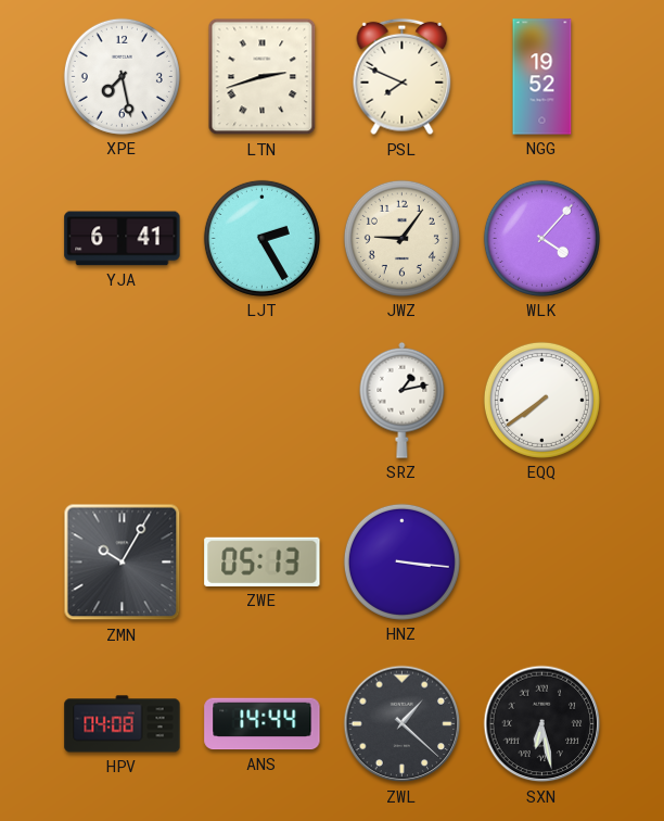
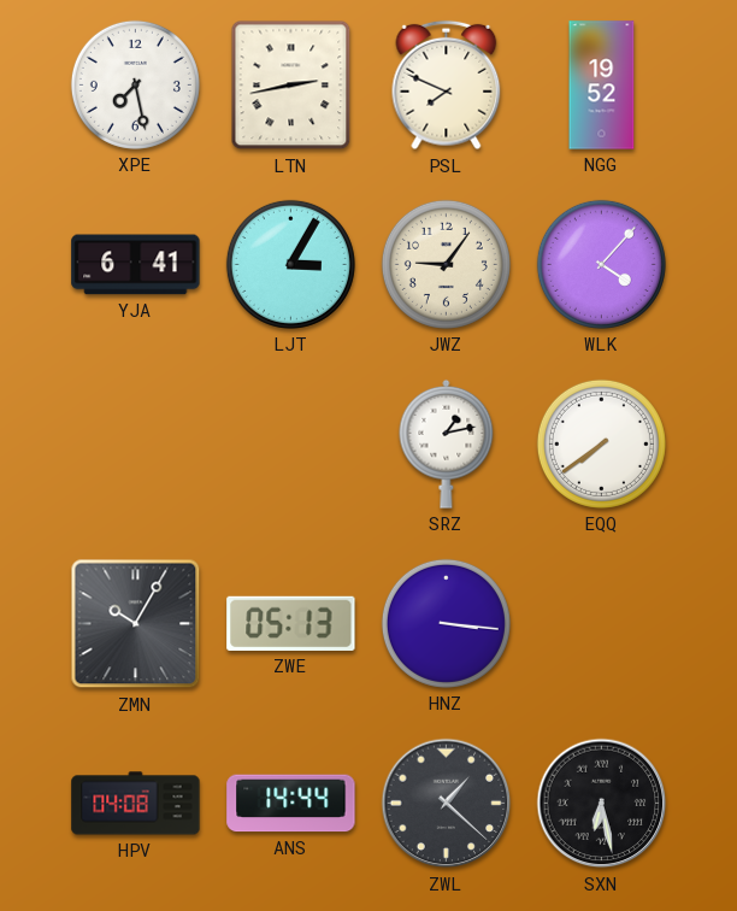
LTN: 2:42 -> 2:43 (291, 86)
LJT: 2:25 -> 3:05 (290, 264)
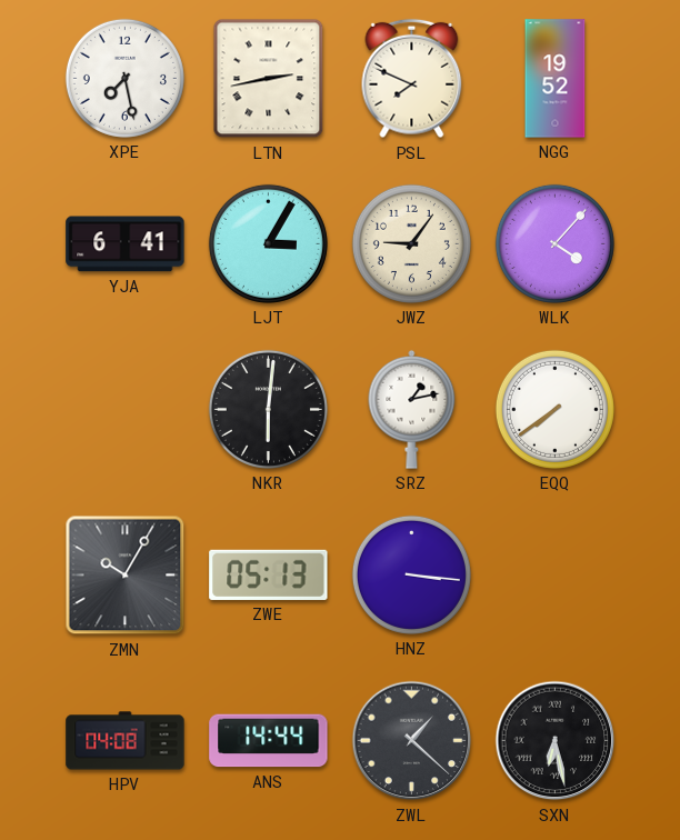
NKR: none -> 6:01 (268, 409)
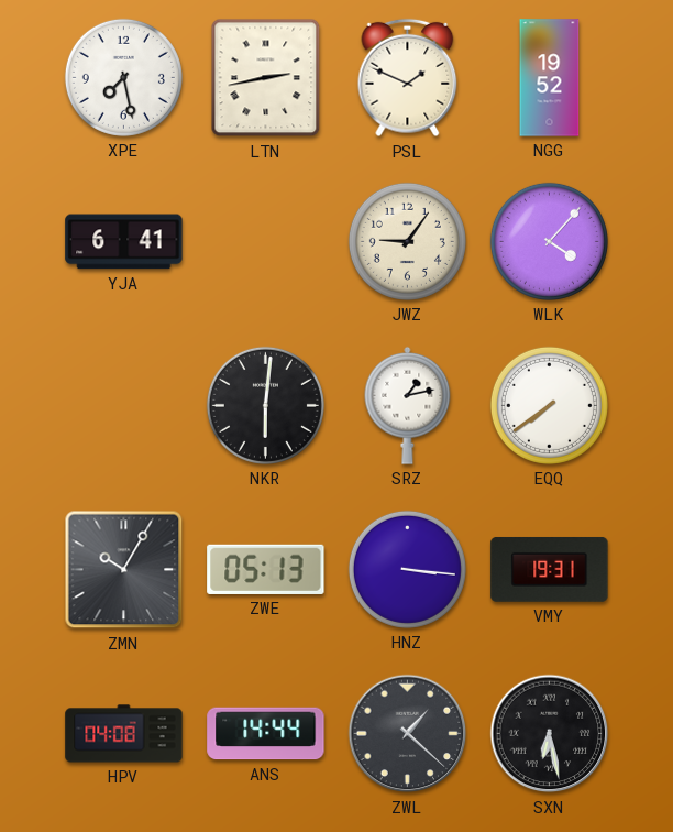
PSL: 7:49 -> 1:49 (408, 78)
LJT: 3:05 -> none (268, 243)
VMY: none -> 19:31 (550, 569)
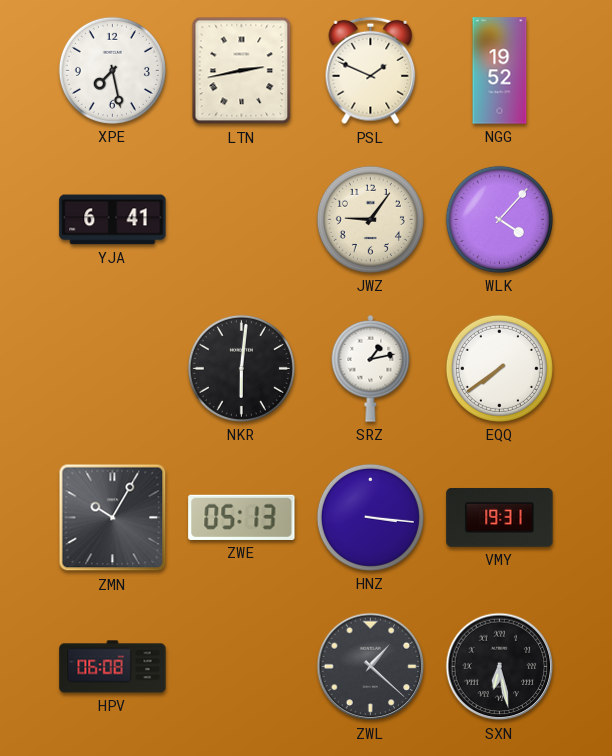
HPV: 04:08 -> 06:08 (113, 667)
ANS: 14:44 -> none (266, 734)
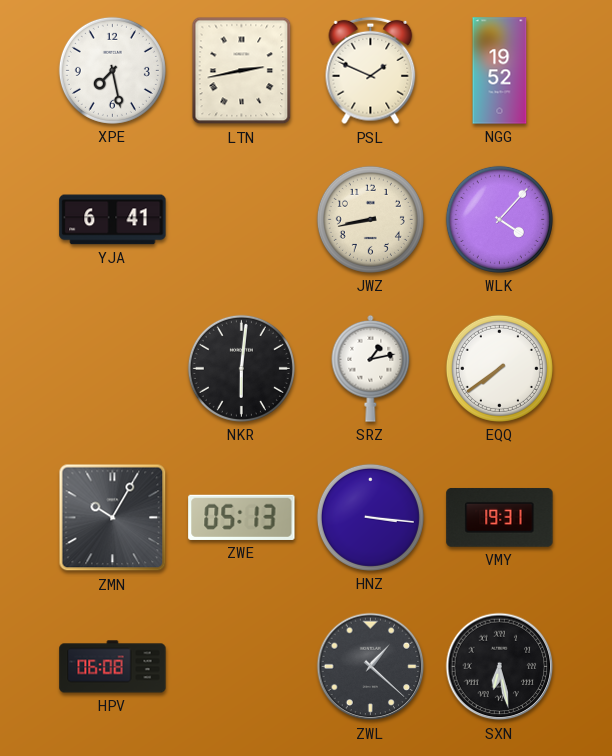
JWZ: 9:06 -> 8:43 (370, 219)
